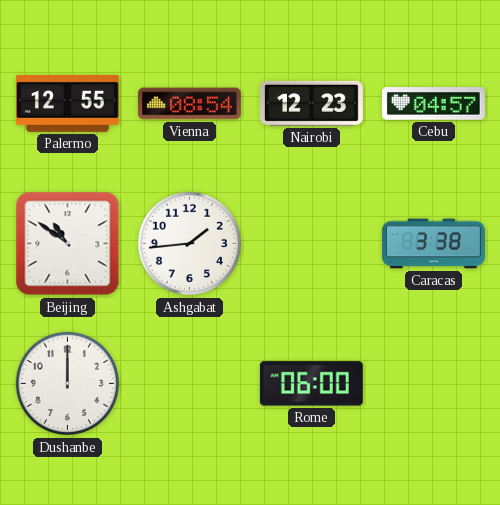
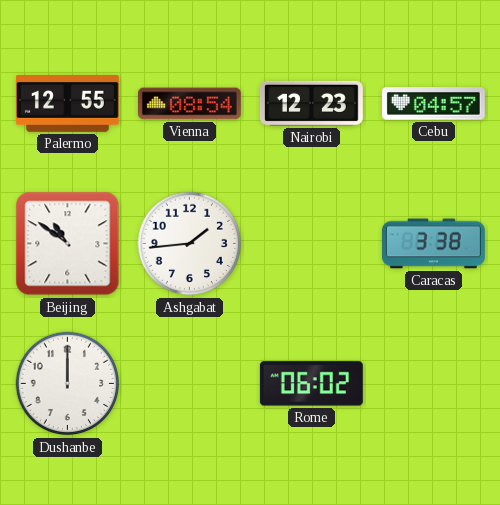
Rome: 06:00 -> 06:02 (311, 384)
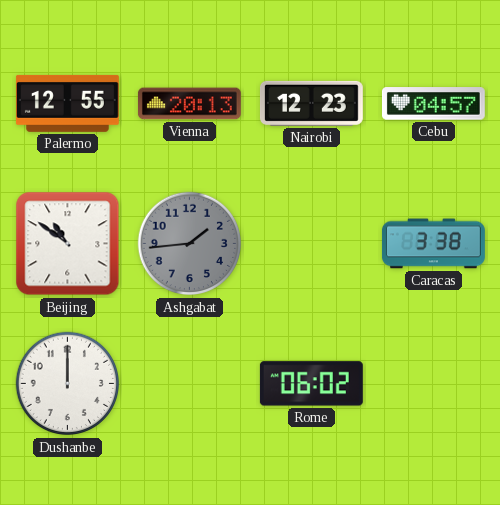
Vienna: 08:54 -> 20:13 (189, 104)
Ashgabat dial: white -> grey (189, 244)
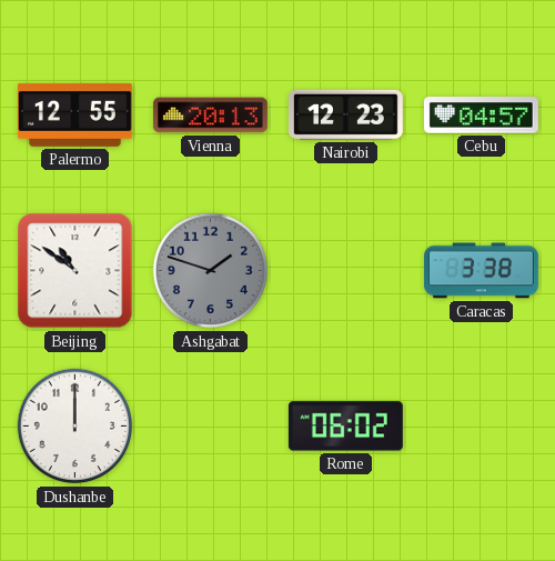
Ashgabat: 1:44 -> 1:48 (210, 271)
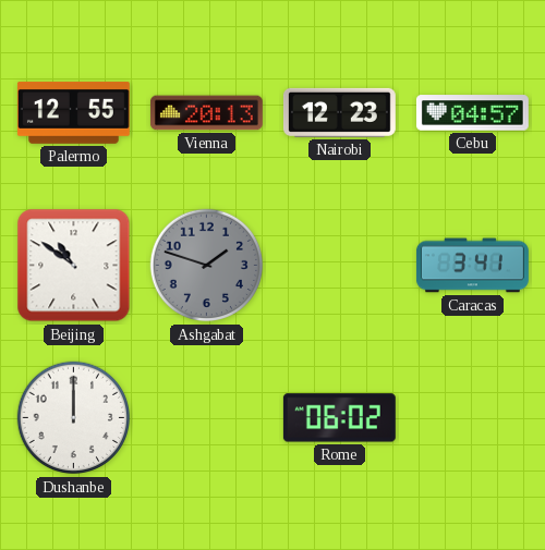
Caracas: 3:38 -> 3:41 (472, 266)
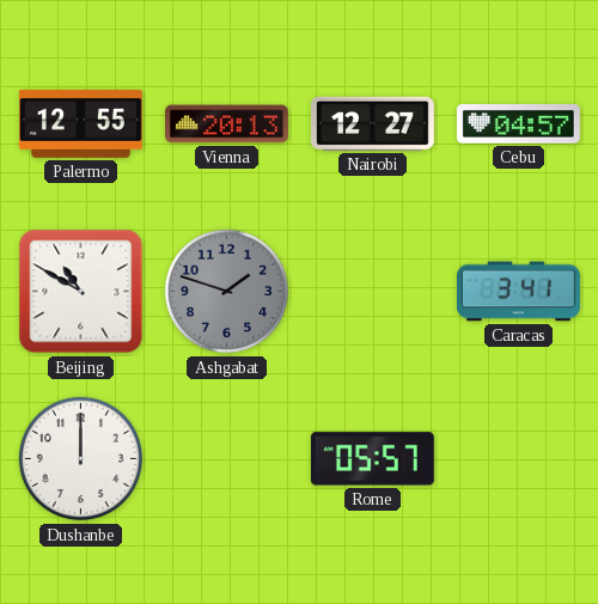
Nairobi: 12:23 -> 12:27 (372, 123)
Beijing: 10:51 -> 10:50 (81, 292)
Rome: 06:02 -> 05:57 (372, 459)
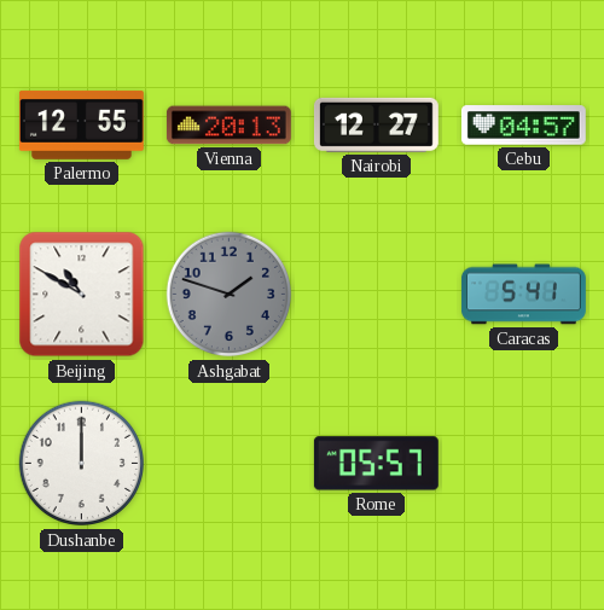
Caracas: 3:41 -> 5:41 (523, 295)
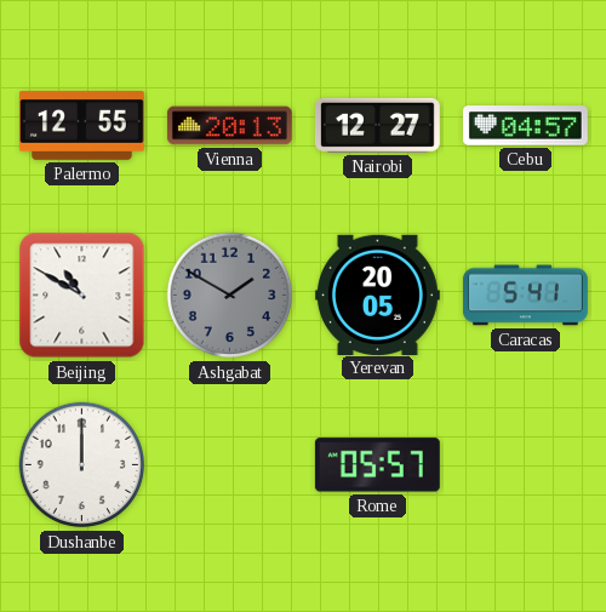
Ashgabat: 1:48 -> 1:50 (229, 296)
Yerevan: none -> 20:05 (377, 294)
